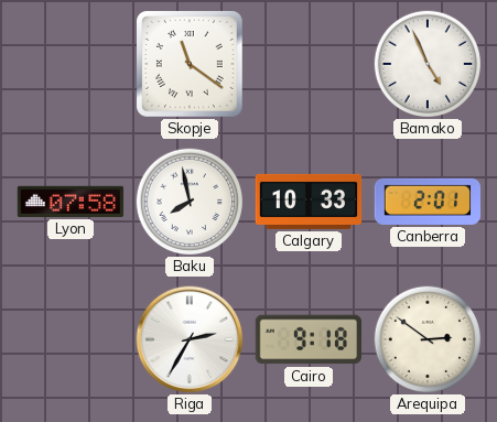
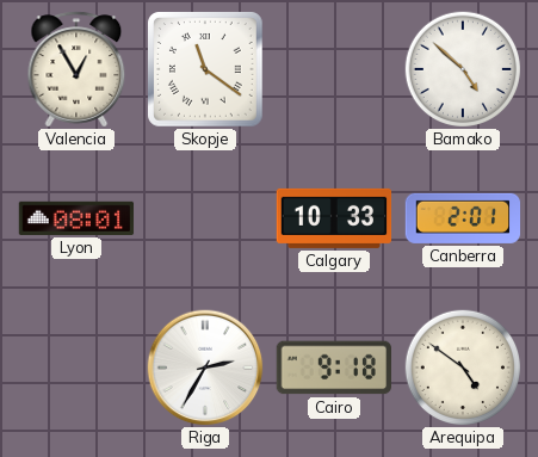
Valencia: none -> 12:55 (76, 69)
Bamako: 4:56 -> 4:52 (462, 68)
Lyon: 07:58 -> 08:01 (76, 218)
Baku: 7:58 -> none (188, 201)
Arequipa: 2:51 -> 4:51 (462, 366)
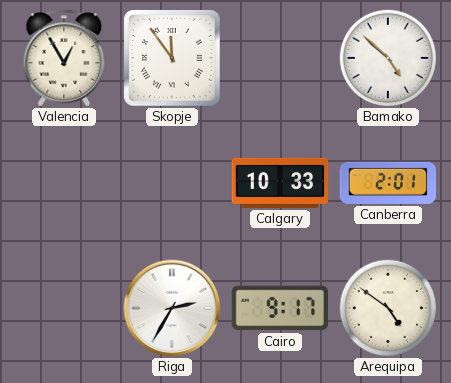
Skopje: 11:21 -> 11:54 (173, 59)
Lyon: 08:01 -> none (76, 218)
Cairo: 9:18 -> 9:17 (279, 308)
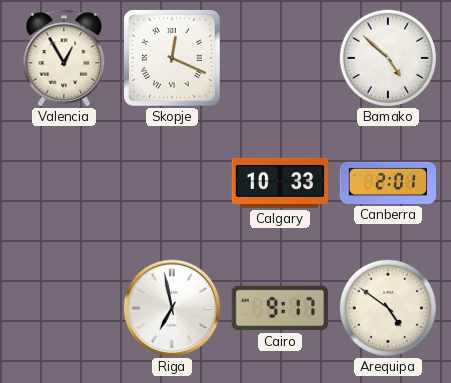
Skopje: 11:54 -> 12:19 (173, 59)
Riga: 2:35 -> 6:58 (172, 308)
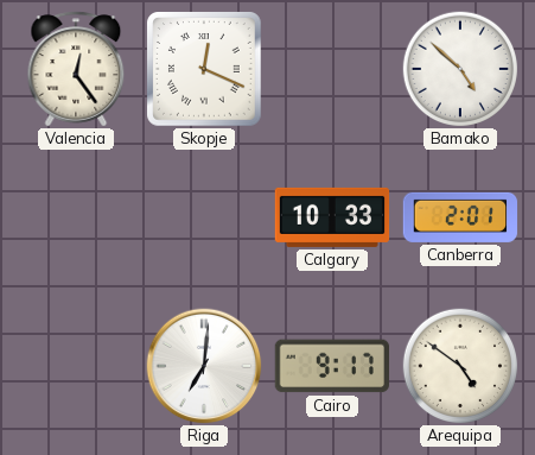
Valencia: 12:55 -> 12:24 (76, 69)
Riga: 6:58 -> 7:01 (204, 366)
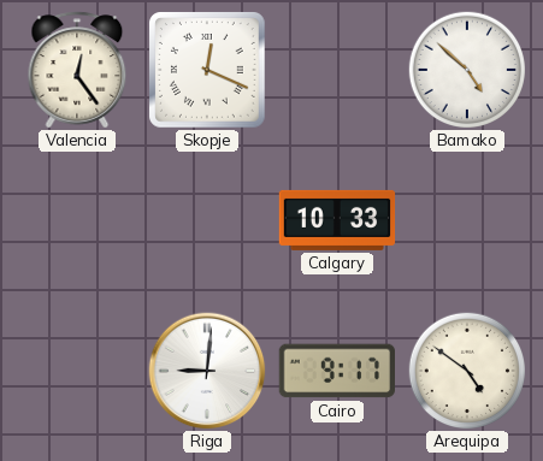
Canberra: 2:01 -> none (460, 217)
Riga: 7:01 -> 9:01 (207, 371)
